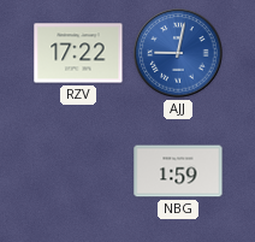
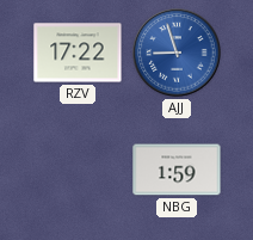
AJJ: 9:02 -> 8:57 (177, 53)
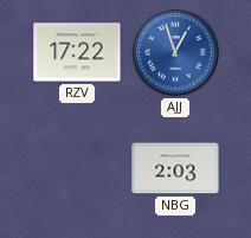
AJJ: 8:57 -> 12:57 (175, 52)
NBG: 1:59 -> 2:03 (175, 168)
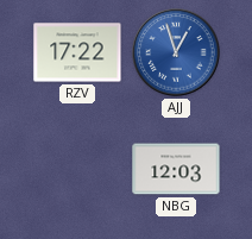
NBG: 2:03 -> 12:03 (176, 169)
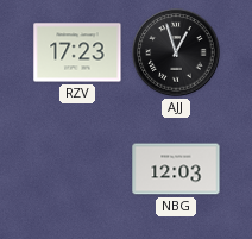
RZV: 17:22 -> 17:23 (77, 52)
AJJ dial: blue -> black (176, 52)
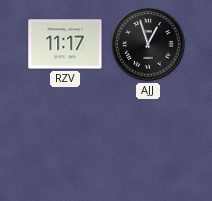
RZV: 17:23 -> 11:17 (65, 44)
NBG: 12:03 -> none (176, 169)
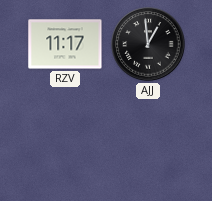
AJJ: 12:57 -> 12:59 (148, 44)
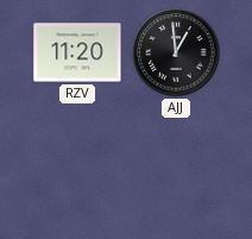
RZV: 11:17 -> 11:20 (77, 52)
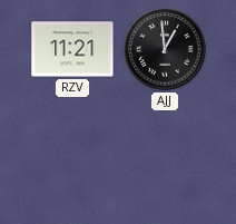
RZV: 11:20 -> 11:21 (72, 49)
